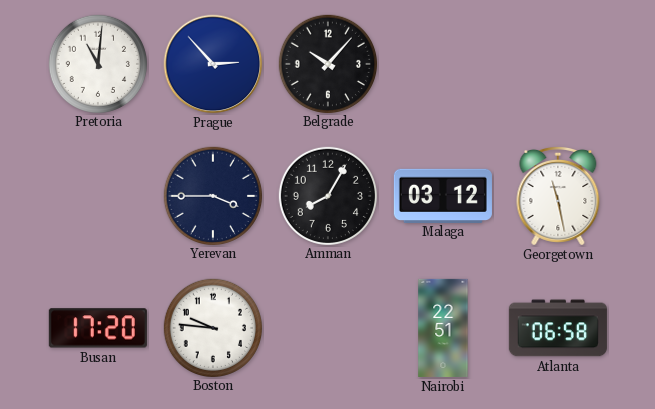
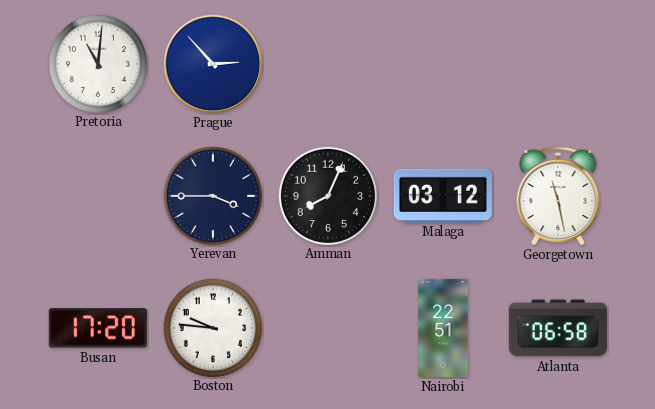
Belgrade: 10:07 -> none (327, 63)
Amman: 8:05 -> 8:04 (327, 195)
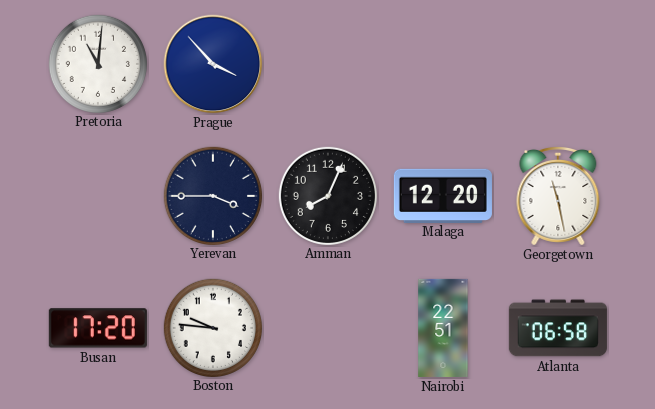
Prague: 2:53 -> 3:53 (213, 64)
Malaga: 03:12 -> 12:20 (443, 195)
